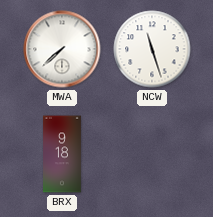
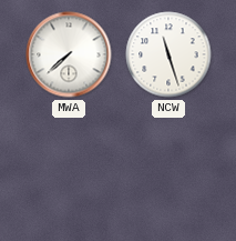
BRX: 9:18 -> none (63, 154)
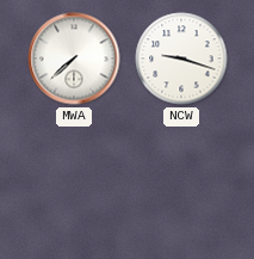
NCW: 11:27 -> 9:18 (181, 58)
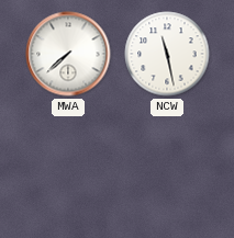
NCW: 9:18 -> 11:28 (167, 54)
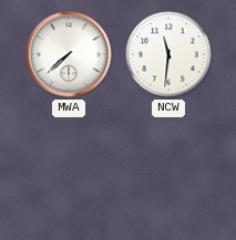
NCW: 11:28 -> 11:31 (168, 54)
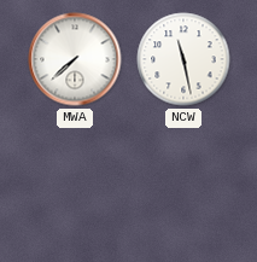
NCW: 11:31 -> 11:28 (183, 59)
